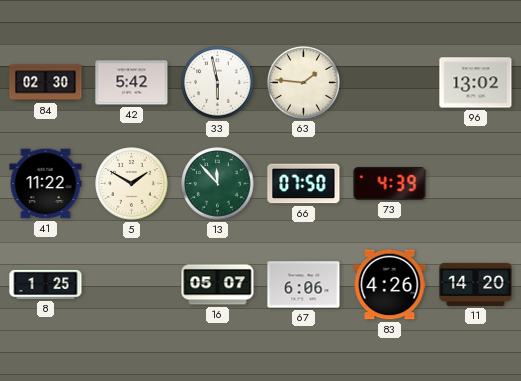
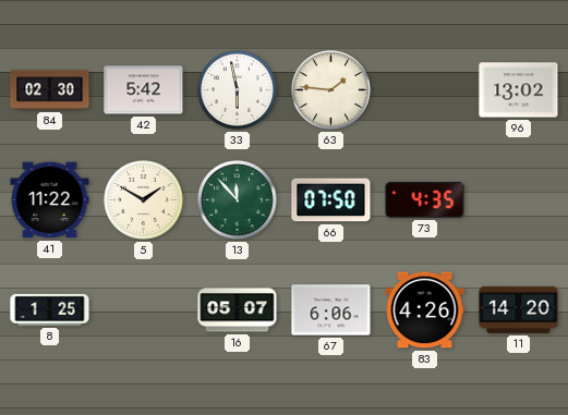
73: 4:39 -> 4:35 (425, 199)
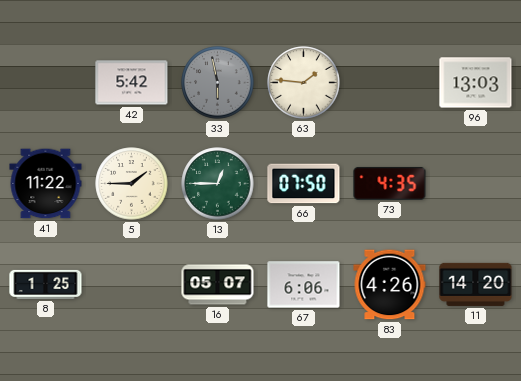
84: 02:30 -> none (50, 90)
33 dial: white -> grey (218, 83)
96: 13:02 -> 13:03 (476, 83)
5: 1:50 -> 1:45 (132, 184)
13: 11:53 -> 12:45 (218, 184)
